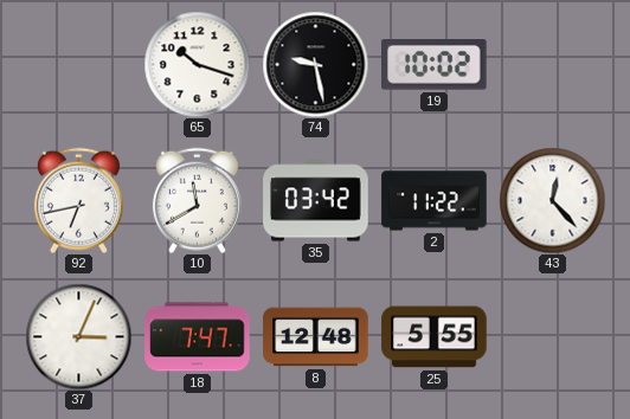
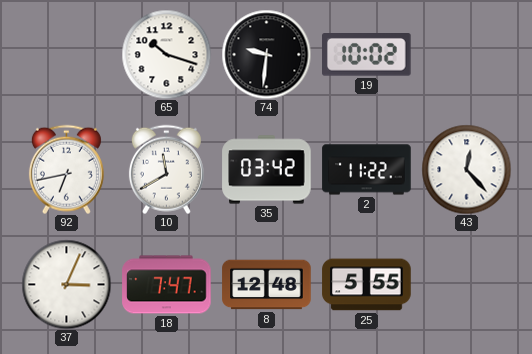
74: 9:28 -> 9:31 (266, 54)
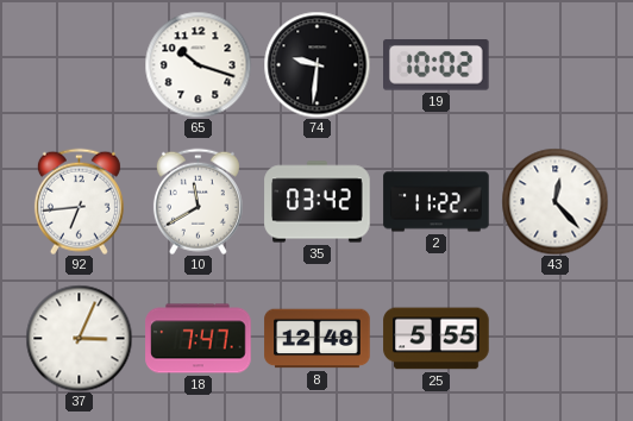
92: 6:43 -> 6:44 (79, 201)
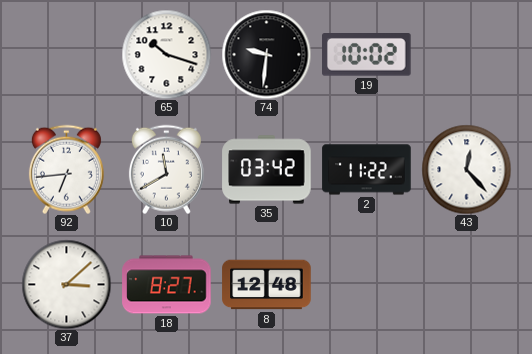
37: 3:04 -> 3:08 (66, 284)
18: 7:47 -> 8:27 (167, 285)
25: 5:55 -> none (437, 339)
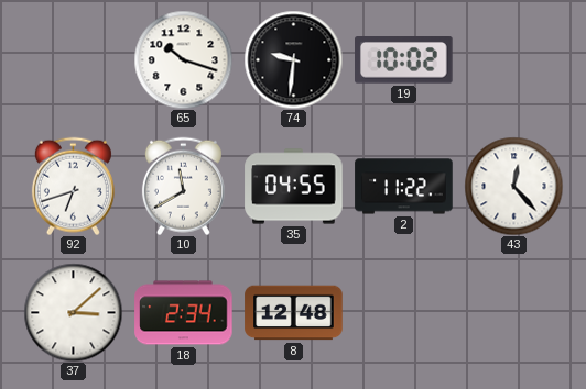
92: 6:44 -> 6:42 (73, 186)
35: 03:42 -> 04:55 (294, 187)
18: 8:27 -> 2:34 (184, 313)
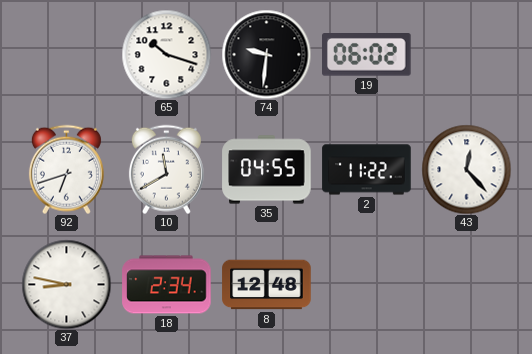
19: 10:02 -> 06:02 (367, 55)
37: 3:08 -> 8:47 (66, 284)
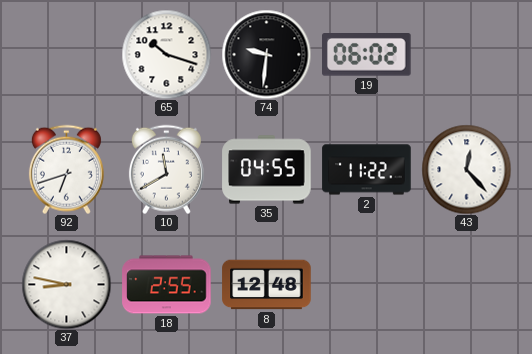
18: 2:34 -> 2:55 (167, 285)
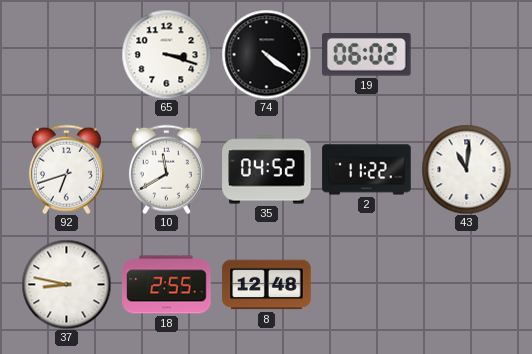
65: 10:18 -> 3:18 (166, 54)
74: 9:31 -> 4:21 (266, 54)
35: 04:55 -> 04:52 (267, 170)
43: 12:23 -> 11:01 (466, 169)
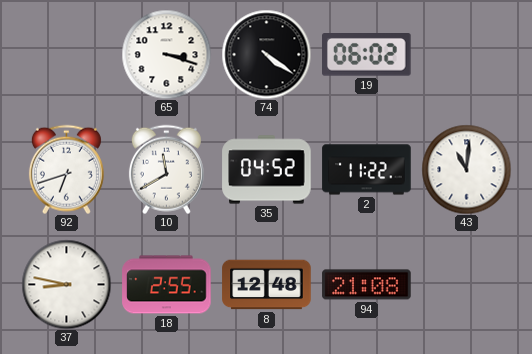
94: none -> 21:08 (367, 285)
